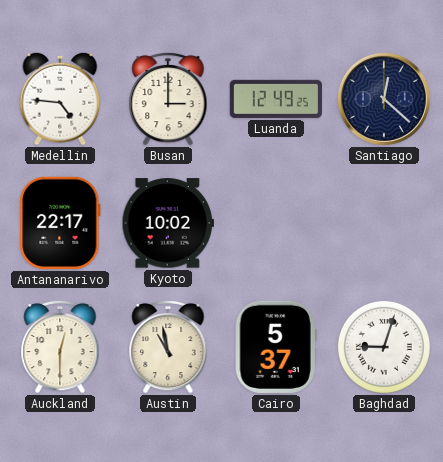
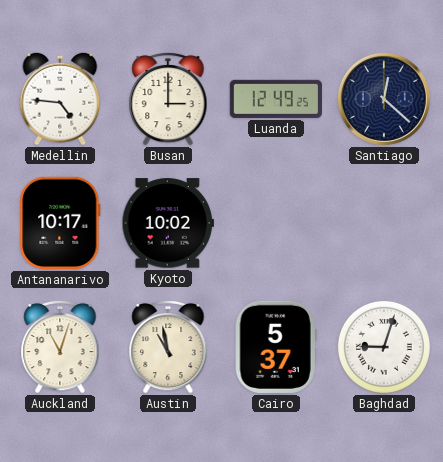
Antananarivo: 22:17 -> 10:17 (60, 223)
Auckland: 12:30 -> 11:03 (60, 347)
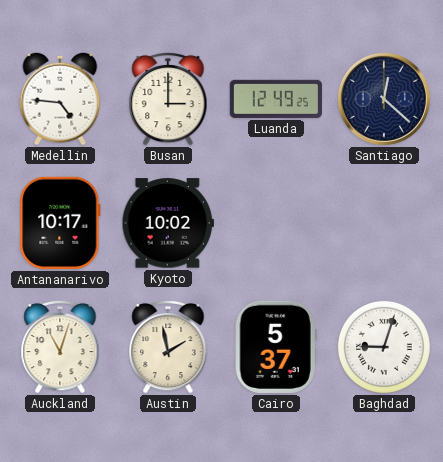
Austin: 10:58 -> 1:58 (168, 347)
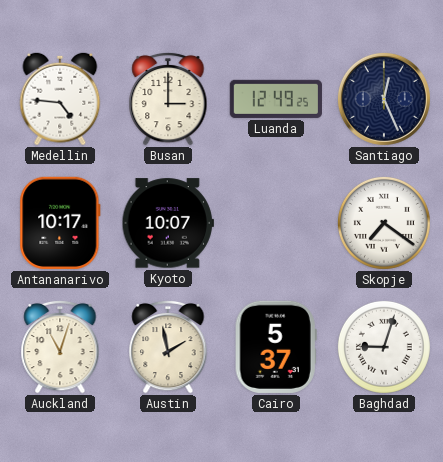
Santiago: 12:22 -> 12:26 (384, 99)
Kyoto: 10:02 -> 10:07 (168, 223)
Skopje: none -> 7:21 (384, 223)
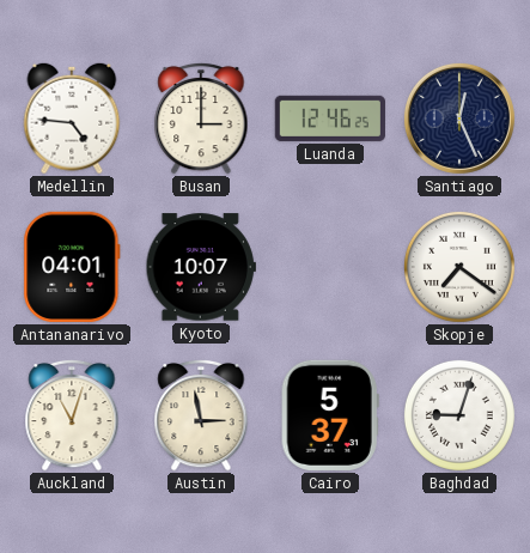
Luanda: 12:49 -> 12:46 (330, 118)
Antananarivo: 10:17 -> 04:01 (72, 267)
Austin: 1:58 -> 2:58 (201, 415)
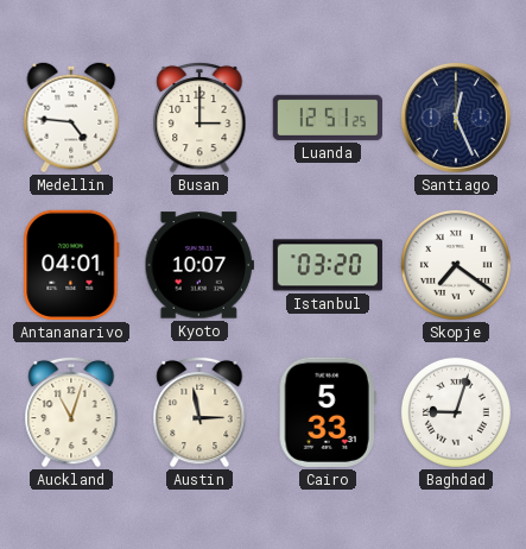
Luanda: 12:46 -> 12:51 (328, 118)
Istanbul: none -> 03:20 (328, 265)
Cairo: 5:37 -> 5:33 (328, 412)
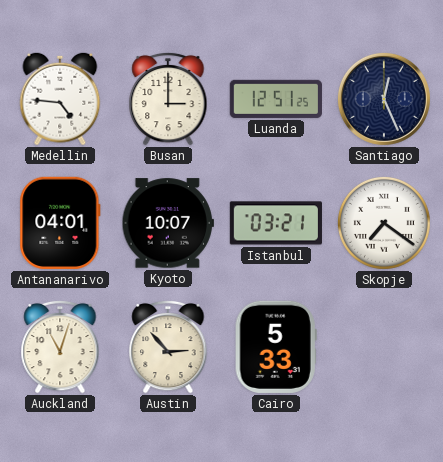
Istanbul: 03:20 -> 03:21 (276, 223)
Austin: 2:58 -> 2:53 (168, 347)
Baghdad: 9:03 -> none (456, 412)
